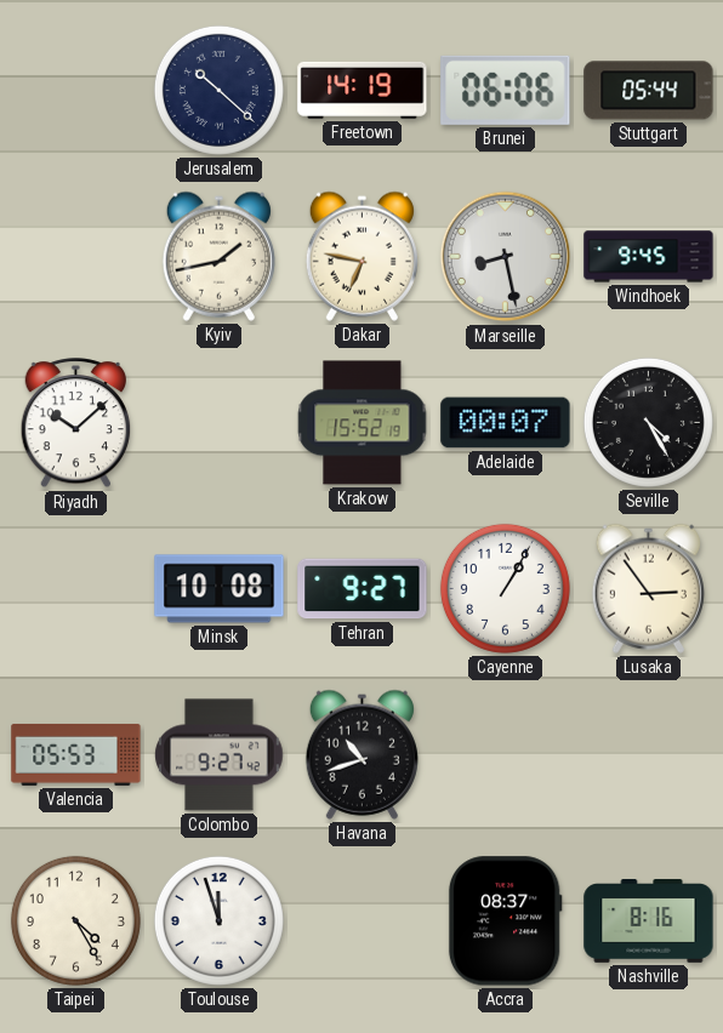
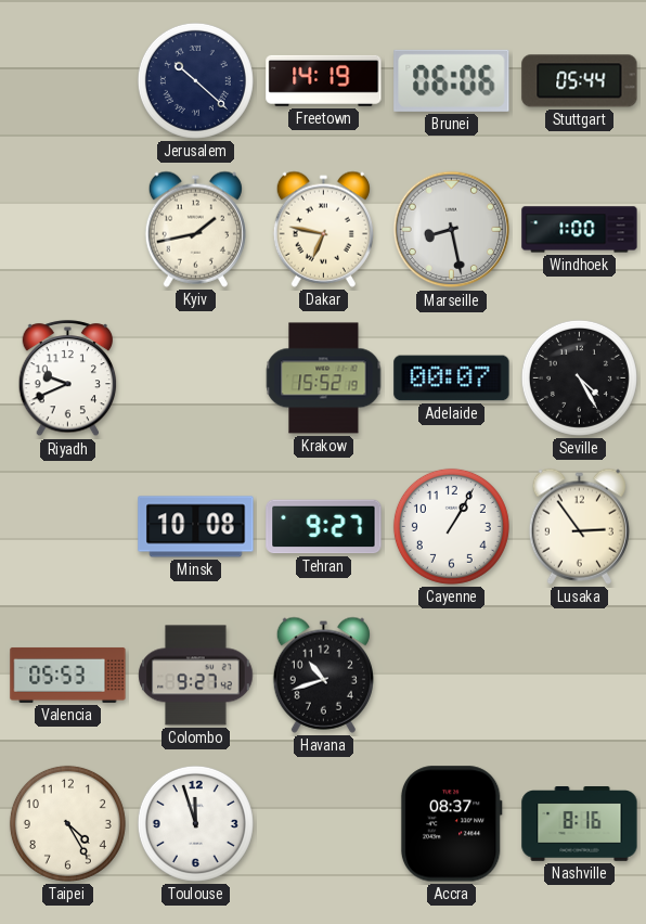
Windhoek: 9:45 -> 1:00 (580, 230)
Riyadh: 10:08 -> 9:41 (68, 378)
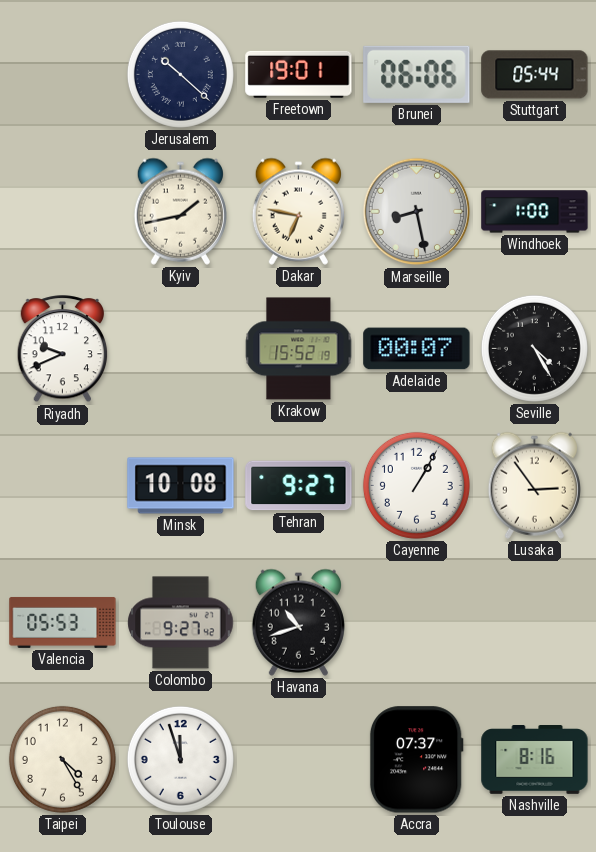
Freetown: 14:19 -> 19:01 (299, 74)
Accra: 08:37 -> 07:37 (416, 760)
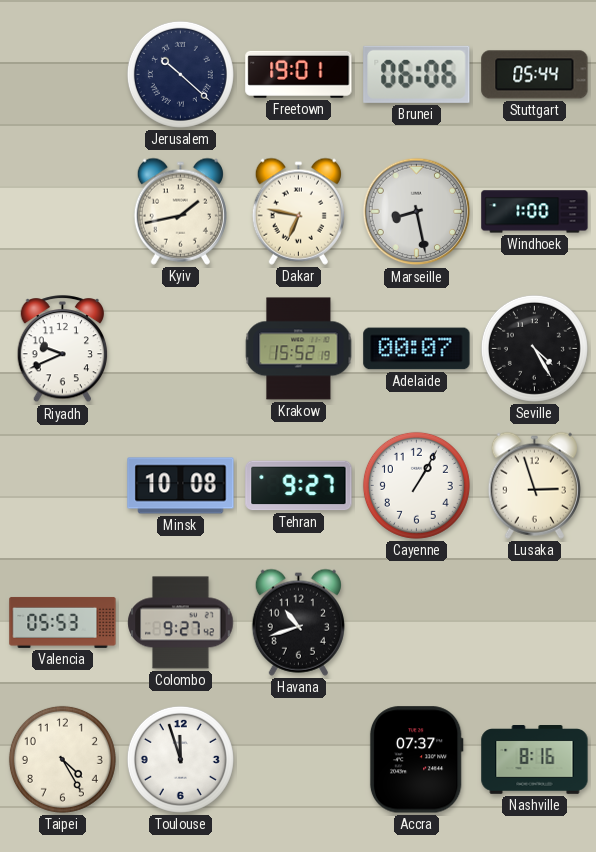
Lusaka: 2:54 -> 2:57 (534, 485)
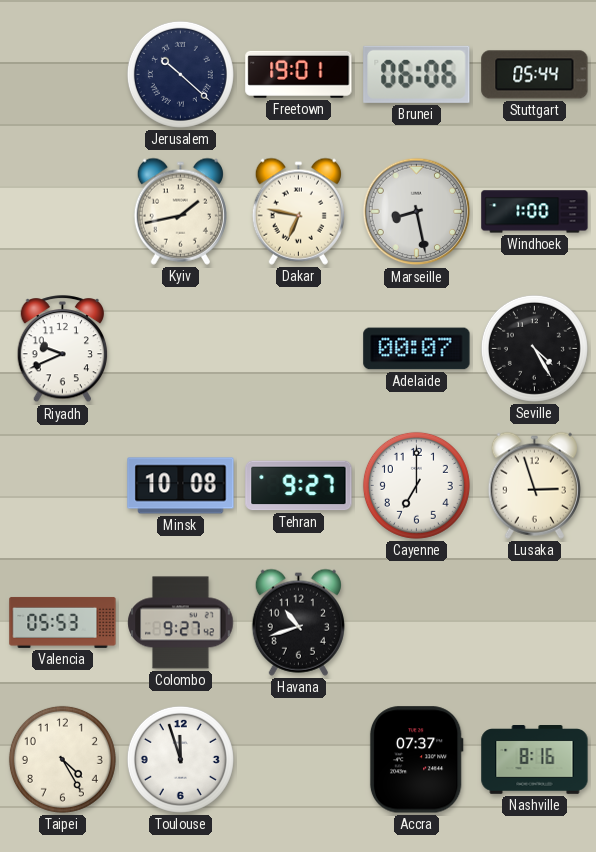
Krakow: 15:52 -> none (299, 349)
Cayenne: 1:05 -> 7:00 (416, 485)
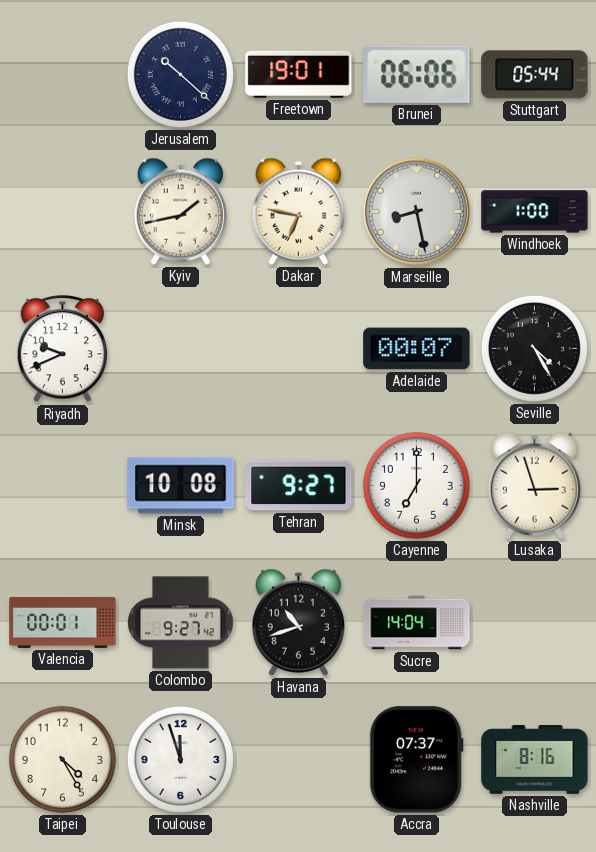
Valencia: 05:53 -> 00:01 (63, 622)
Sucre: none -> 14:04 (417, 623)
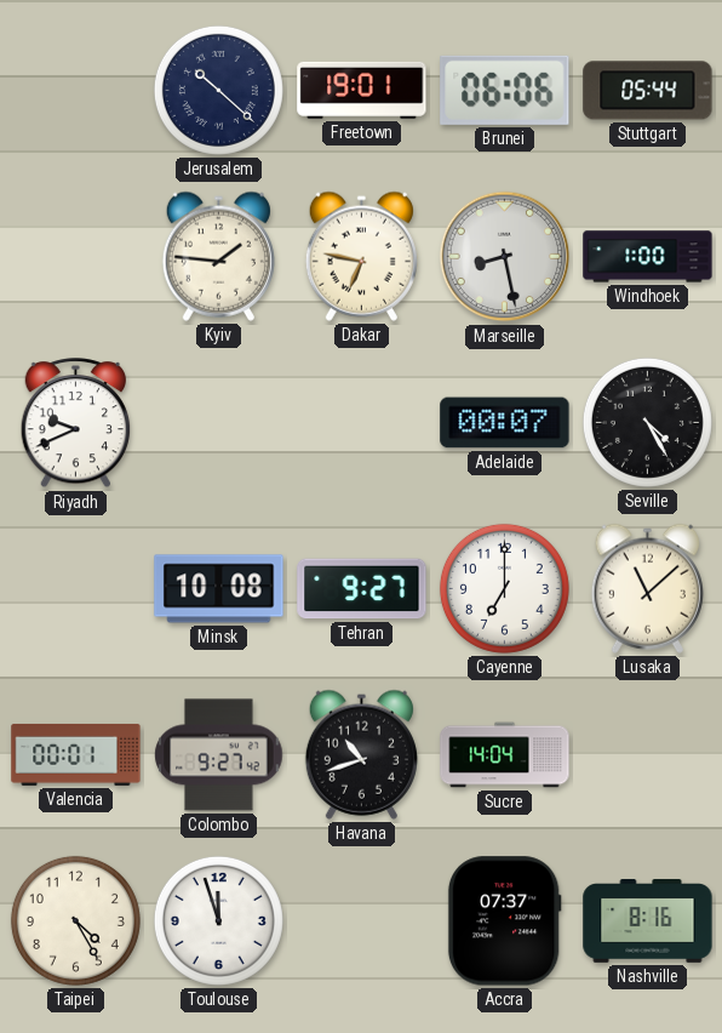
Kyiv: 1:43 -> 1:46 (218, 256)
Lusaka: 2:57 -> 11:08 (647, 588)
